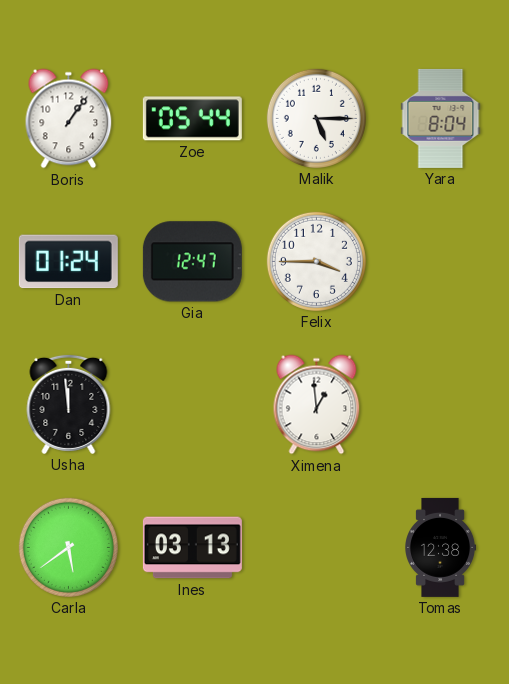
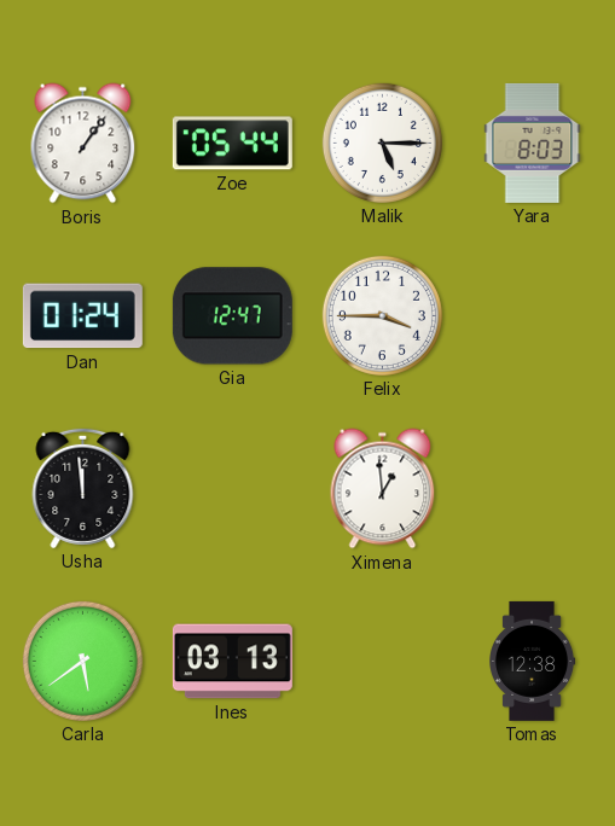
Yara: 8:04 -> 8:03 (533, 142)
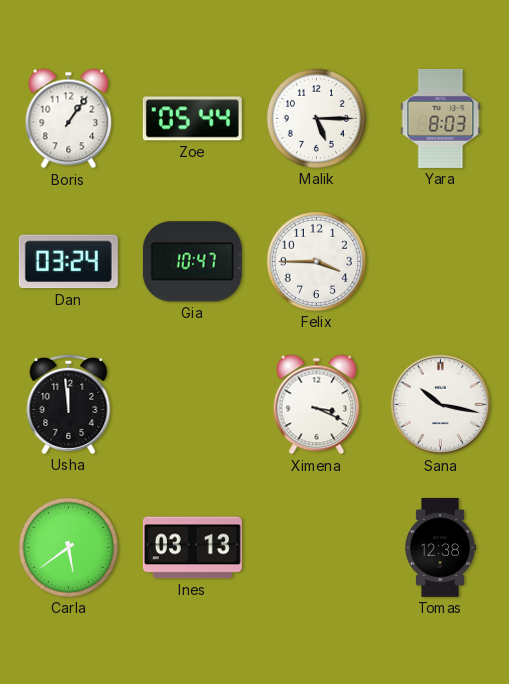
Dan: 01:24 -> 03:24 (68, 262)
Gia: 12:47 -> 10:47 (192, 262)
Ximena: 12:59 -> 3:19 (317, 405)
Sana: none -> 10:17 (441, 405)
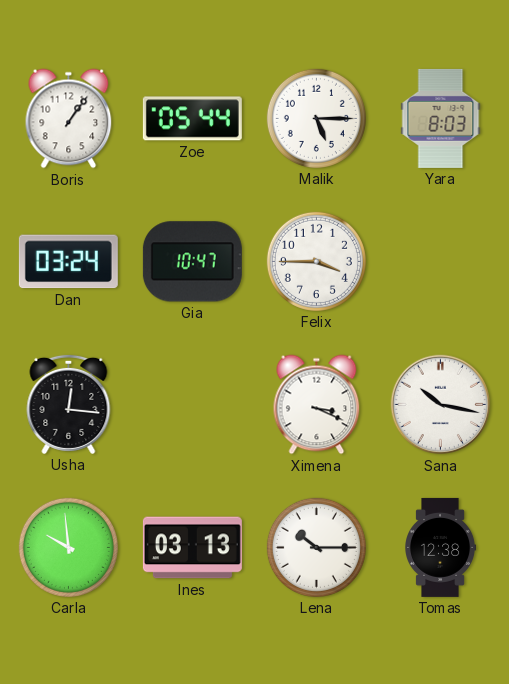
Usha: 11:59 -> 12:16 (69, 404)
Carla: 5:39 -> 9:59 (68, 547)
Lena: none -> 10:15 (316, 547)
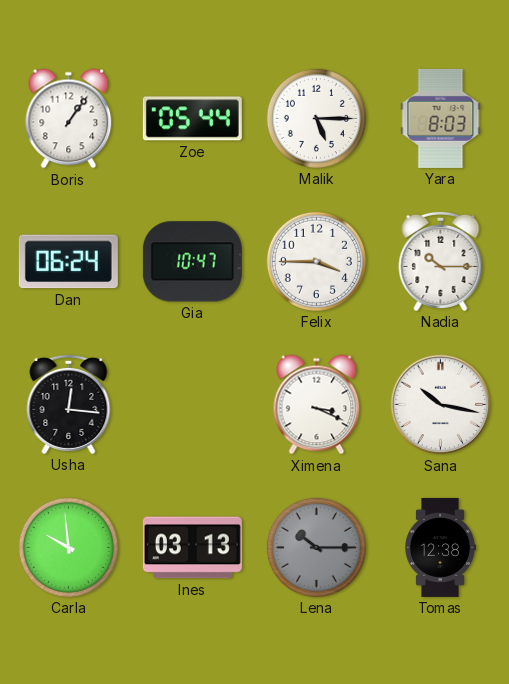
Dan: 03:24 -> 06:24 (68, 262)
Nadia: none -> 10:15 (441, 261)
Lena dial: white -> grey (316, 547)
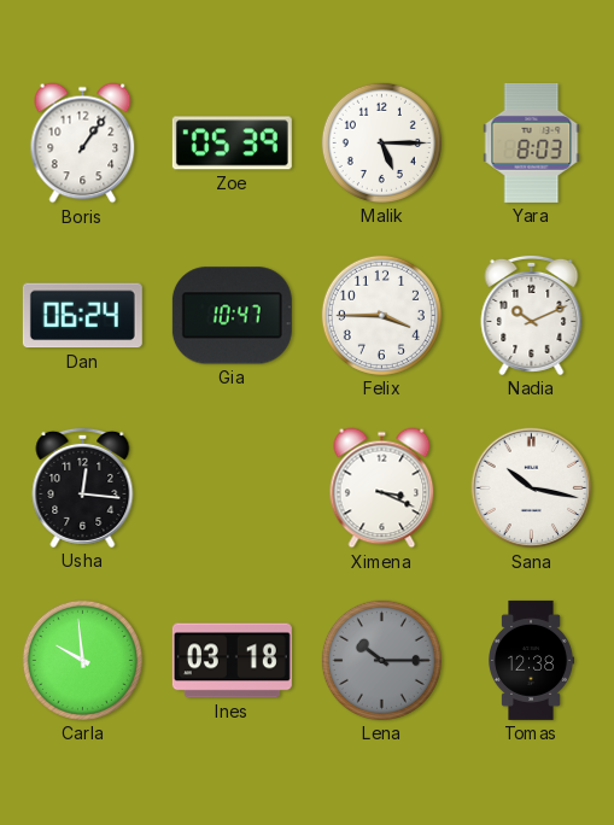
Zoe: 05:44 -> 05:39 (232, 144)
Nadia: 10:15 -> 10:11 (532, 315)
Ines: 03:13 -> 03:18 (232, 661)
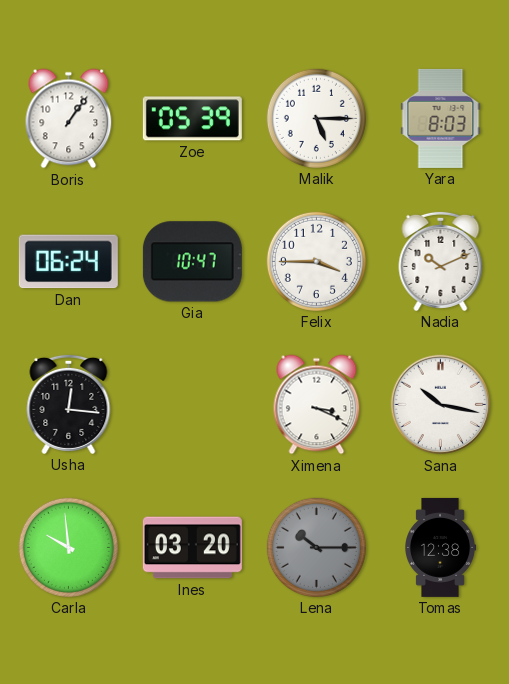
Ines: 03:18 -> 03:20 (192, 548)
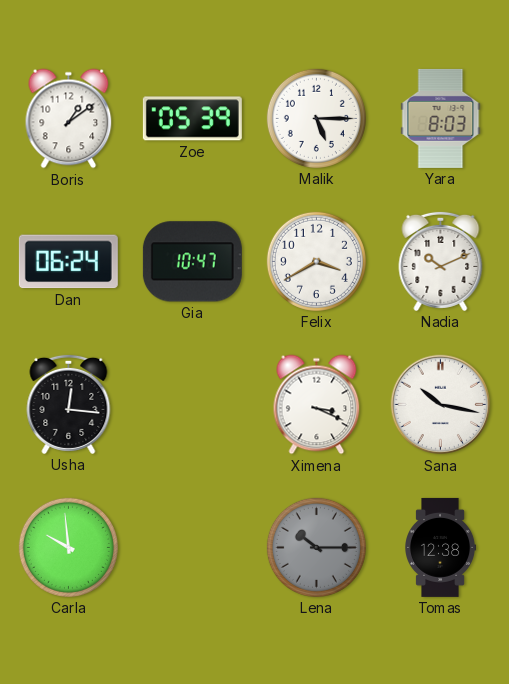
Boris: 1:06 -> 1:09 (69, 119)
Felix: 3:45 -> 3:40 (316, 261)
Ines: 03:20 -> none (192, 548)
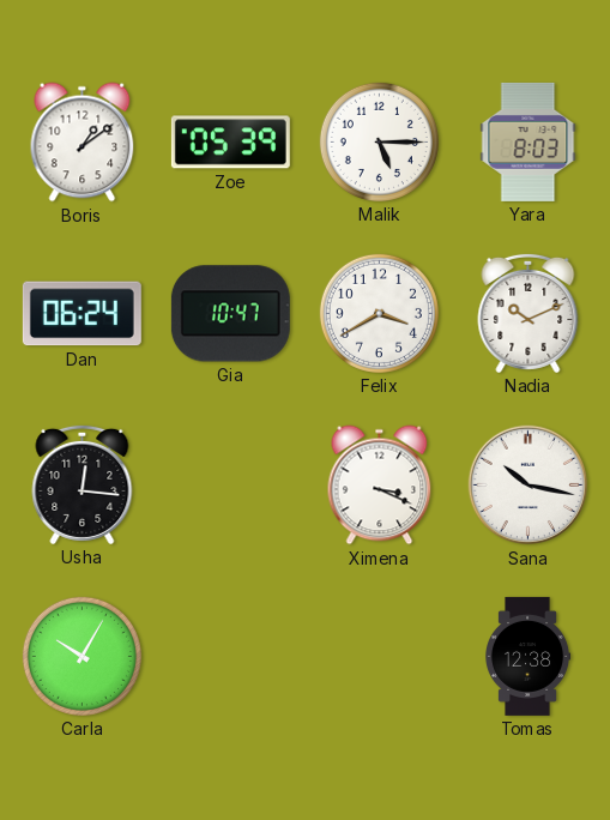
Carla: 9:59 -> 10:05 (81, 656)
Lena: 10:15 -> none (316, 547)
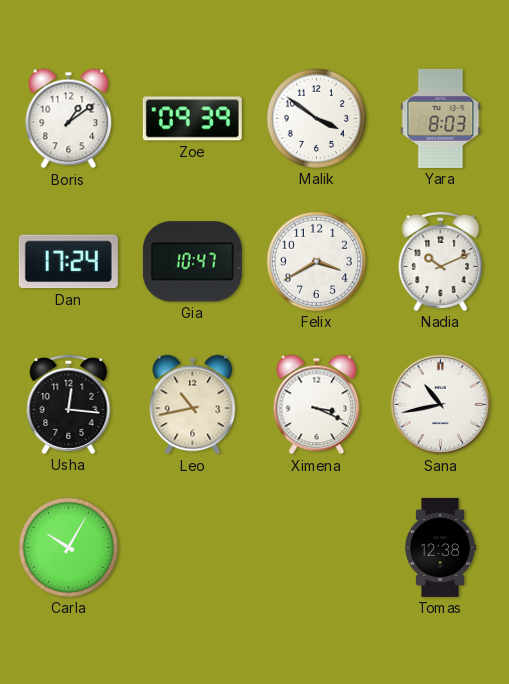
Zoe: 05:39 -> 09:39 (192, 119)
Malik: 5:15 -> 3:51 (316, 118)
Dan: 06:24 -> 17:24 (68, 262)
Leo: none -> 10:43 (193, 405)
Sana: 10:17 -> 10:43 (441, 405)
